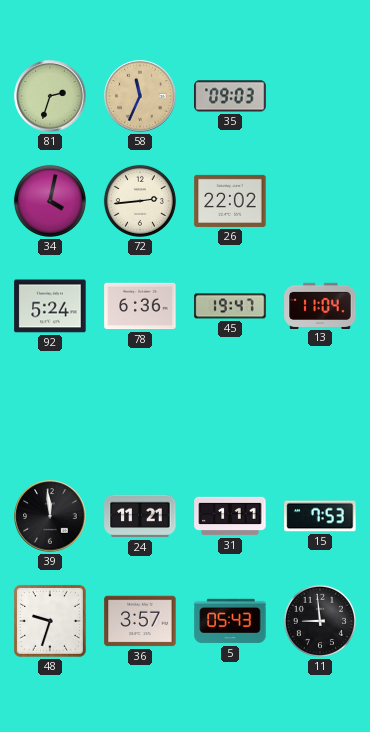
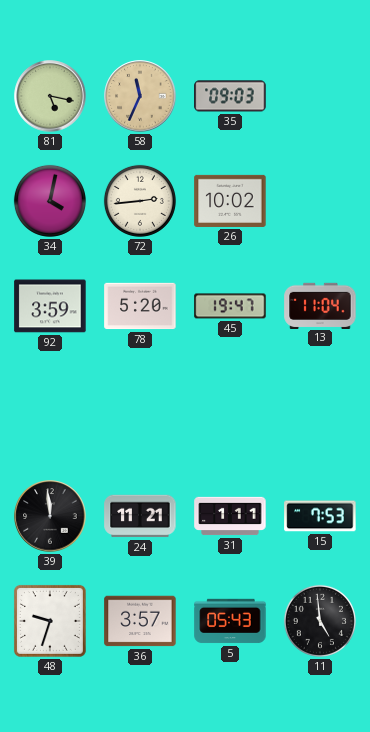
81: 2:33 -> 5:17 (50, 96)
26: 22:02 -> 10:02 (230, 201)
92: 5:24 -> 3:59 (50, 306)
78: 6:36 -> 5:20 (140, 306)
11: 8:59 -> 4:59 (320, 621)
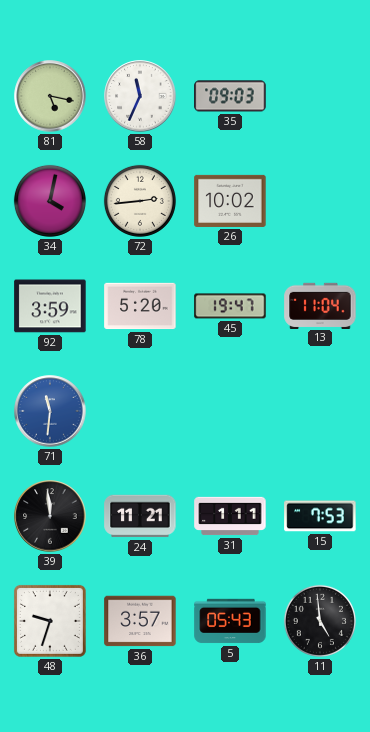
58 dial: champagne -> white (140, 96)
71: none -> 11:31 (50, 411)
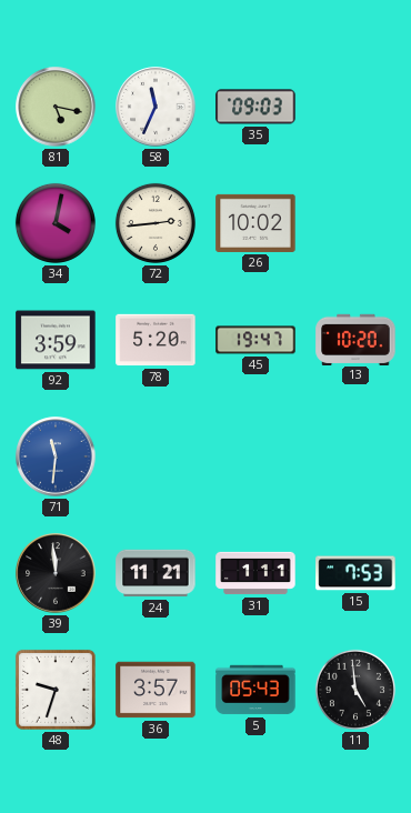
13: 11:04 -> 10:20 (355, 339)
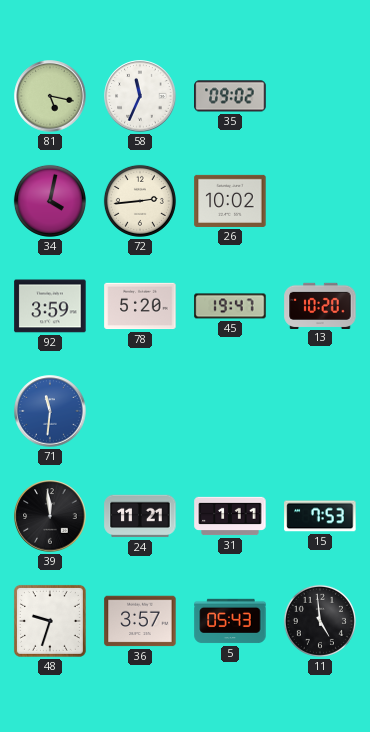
35: 09:03 -> 09:02 (230, 96)
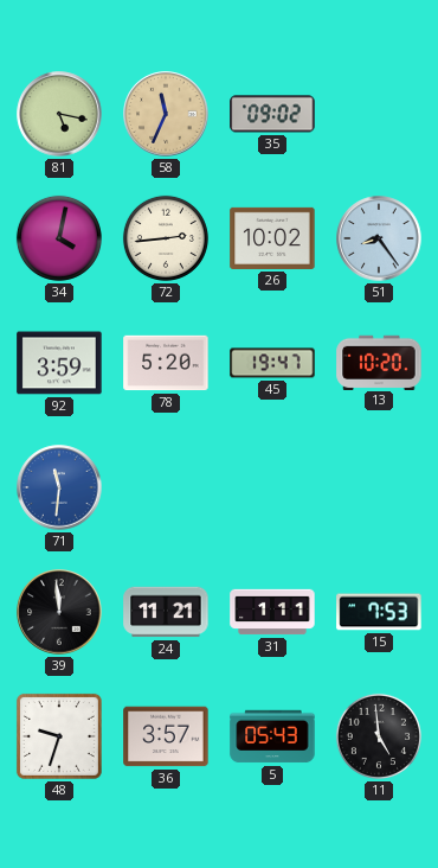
58 dial: white -> champagne (166, 114)
51: none -> 8:24 (379, 238)
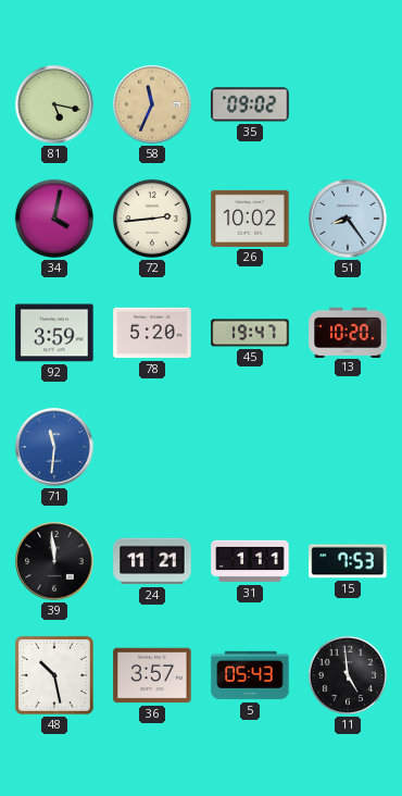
48: 9:33 -> 10:28 (54, 675)
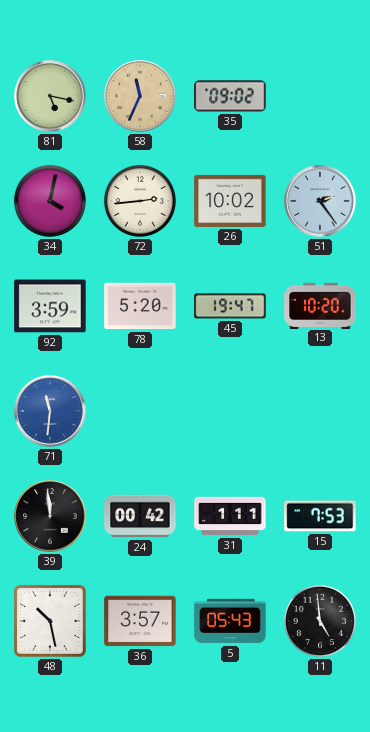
51: 8:24 -> 2:24 (320, 201)
24: 11:21 -> 00:42 (140, 516)
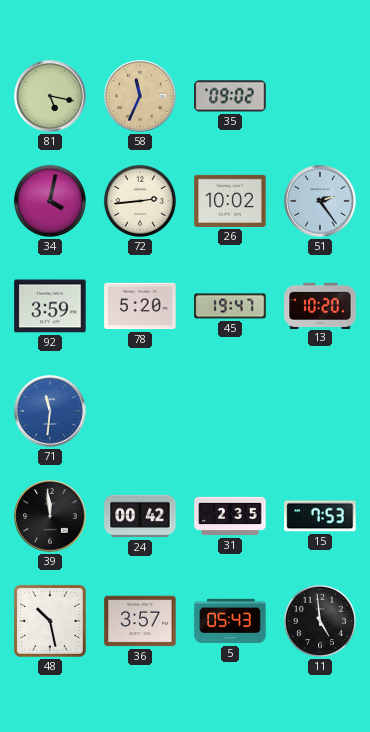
31: 1:11 -> 2:35 (230, 516)
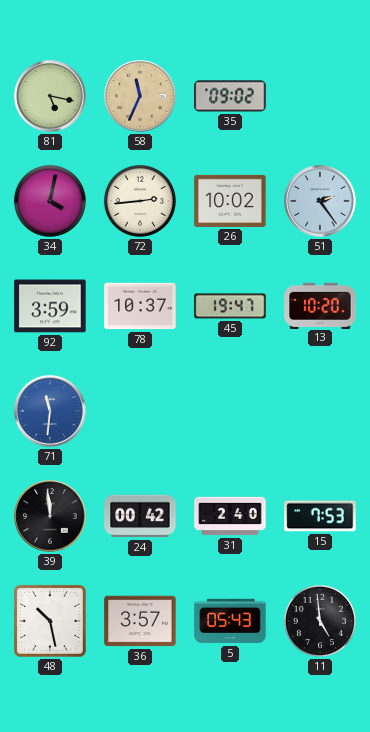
78: 5:20 -> 10:37 (140, 306)
31: 2:35 -> 2:40 (230, 516)
